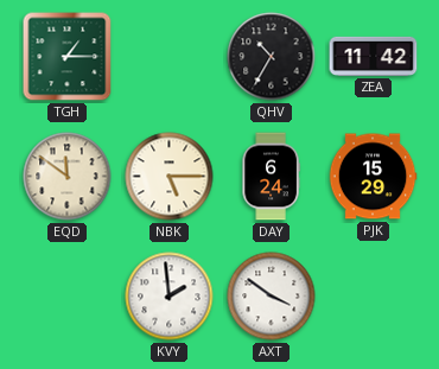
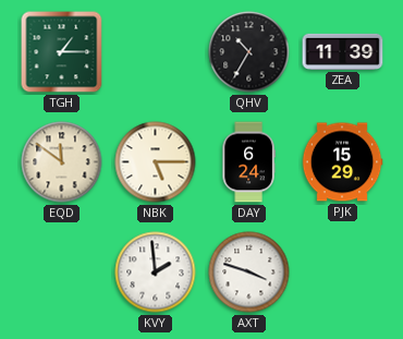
ZEA: 11:42 -> 11:39 (343, 51)
AXT: 3:51 -> 3:48 (249, 273)
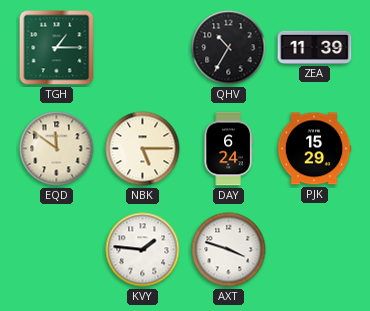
KVY: 1:59 -> 1:46 (143, 250)
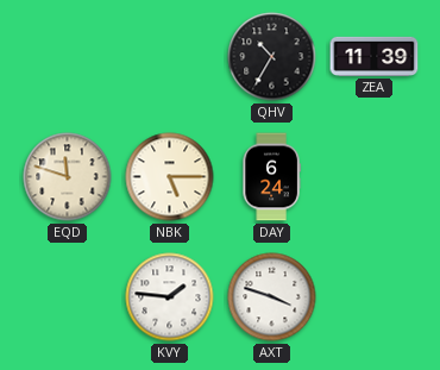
TGH: 1:15 -> none (57, 48)
EQD: 11:51 -> 11:48 (68, 177)
PJK: 15:29 -> none (314, 149)
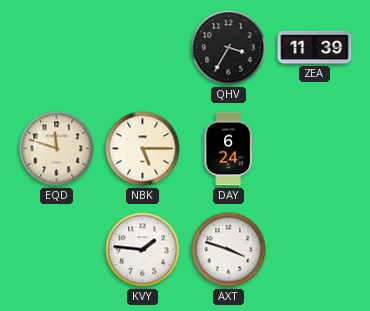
QHV: 10:35 -> 3:35 (229, 48)
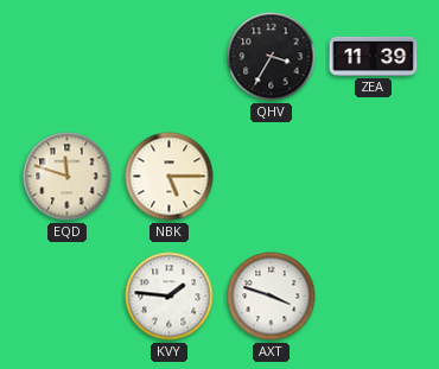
DAY: 6:24 -> none (228, 149)
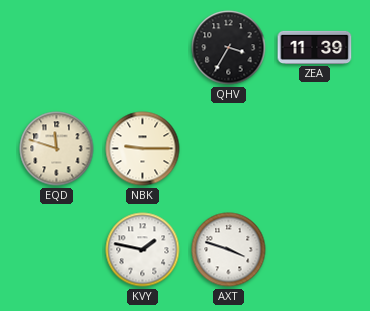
NBK: 5:15 -> 9:15 (143, 149)
KVY: 1:46 -> 1:47 (143, 250)
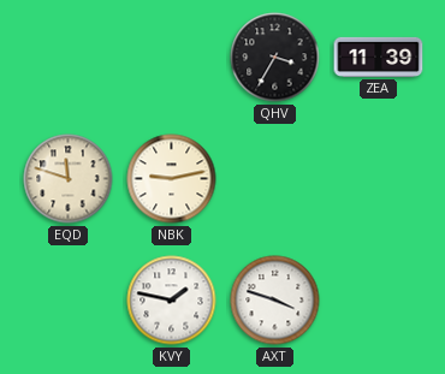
NBK: 9:15 -> 9:13 (172, 179)
